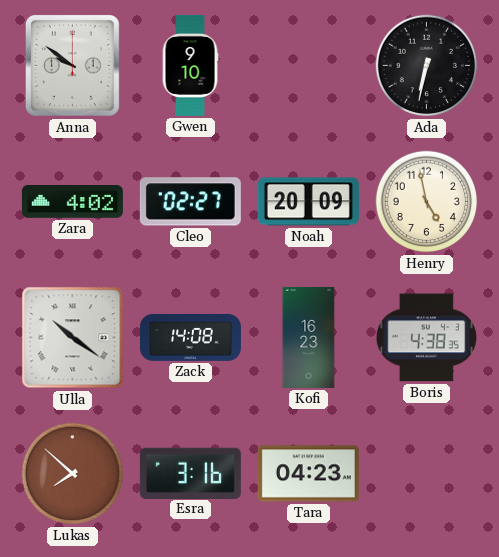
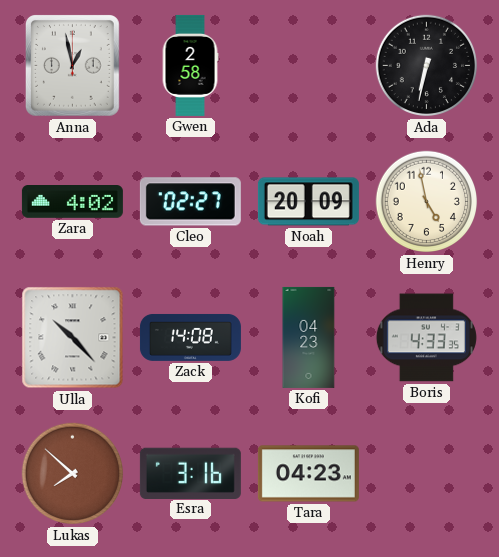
Anna: 9:51 -> 12:58 (73, 66)
Gwen: 9:10 -> 2:58 (190, 65)
Ulla: 10:21 -> 10:23 (73, 338)
Kofi: 16:23 -> 04:23 (309, 337)
Boris: 4:38 -> 4:33 (426, 338)
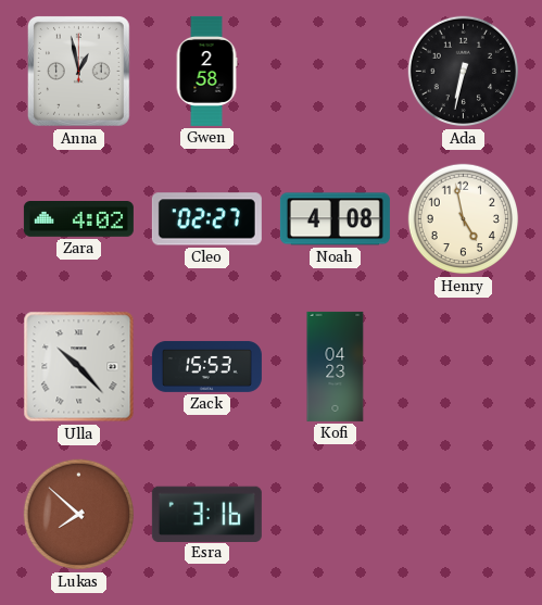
Noah: 20:09 -> 4:08 (335, 219)
Zack: 14:08 -> 15:53 (206, 366)
Boris: 4:33 -> none (426, 338)
Tara: 04:23 -> none (308, 474)
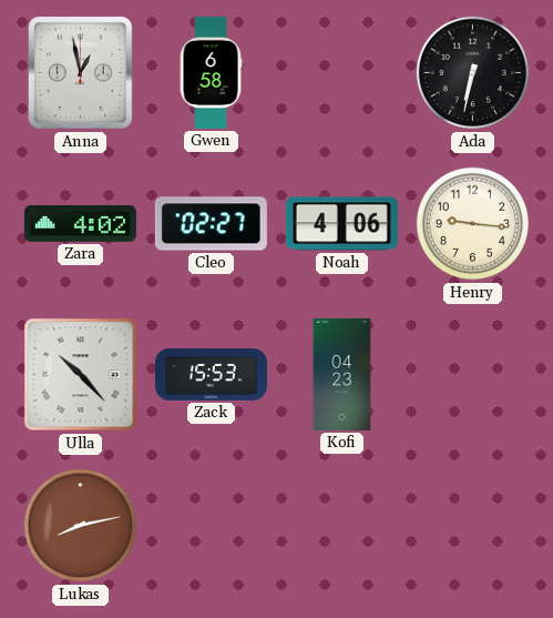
Gwen: 2:58 -> 6:58 (211, 72)
Noah: 4:08 -> 4:06 (341, 224)
Henry: 4:58 -> 9:16 (473, 224)
Lukas: 7:52 -> 8:13 (81, 526)
Esra: 3:16 -> none (206, 514)
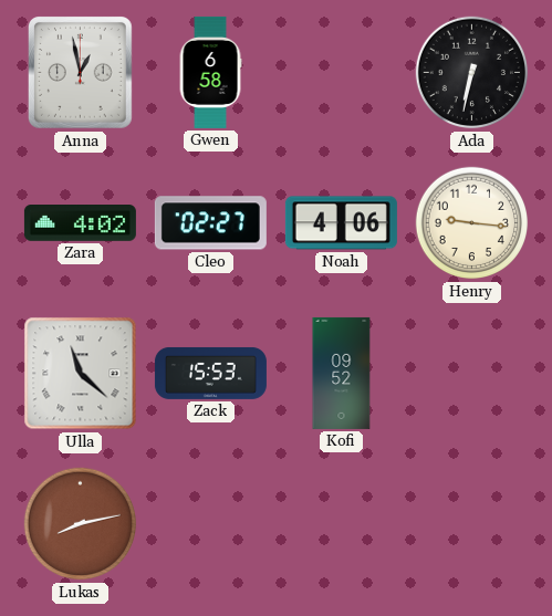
Ulla: 10:23 -> 11:22 (81, 374)
Kofi: 04:23 -> 09:52 (342, 373)
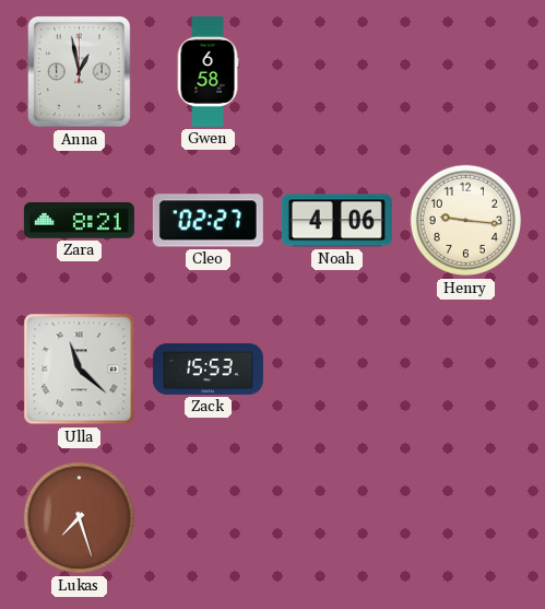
Ada: 6:32 -> none (472, 73)
Zara: 4:02 -> 8:21 (79, 221)
Kofi: 09:52 -> none (342, 373)
Lukas: 8:13 -> 7:27 (80, 518)
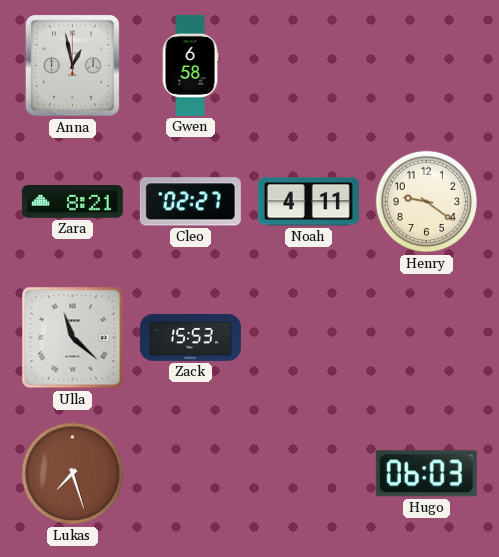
Noah: 4:06 -> 4:11 (308, 202)
Henry: 9:16 -> 9:21 (427, 202)
Hugo: none -> 06:03 (426, 474)
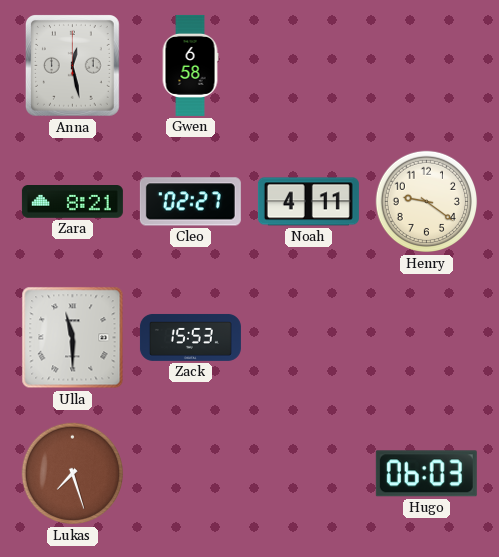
Anna: 12:58 -> 12:28 (73, 66)
Ulla: 11:22 -> 11:30 (73, 338)
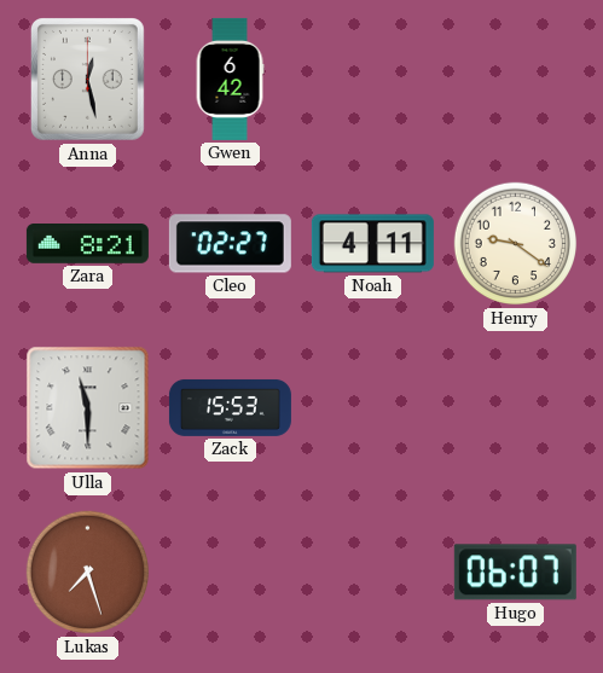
Gwen: 6:58 -> 6:42 (230, 79)
Hugo: 06:03 -> 06:07 (515, 573)
